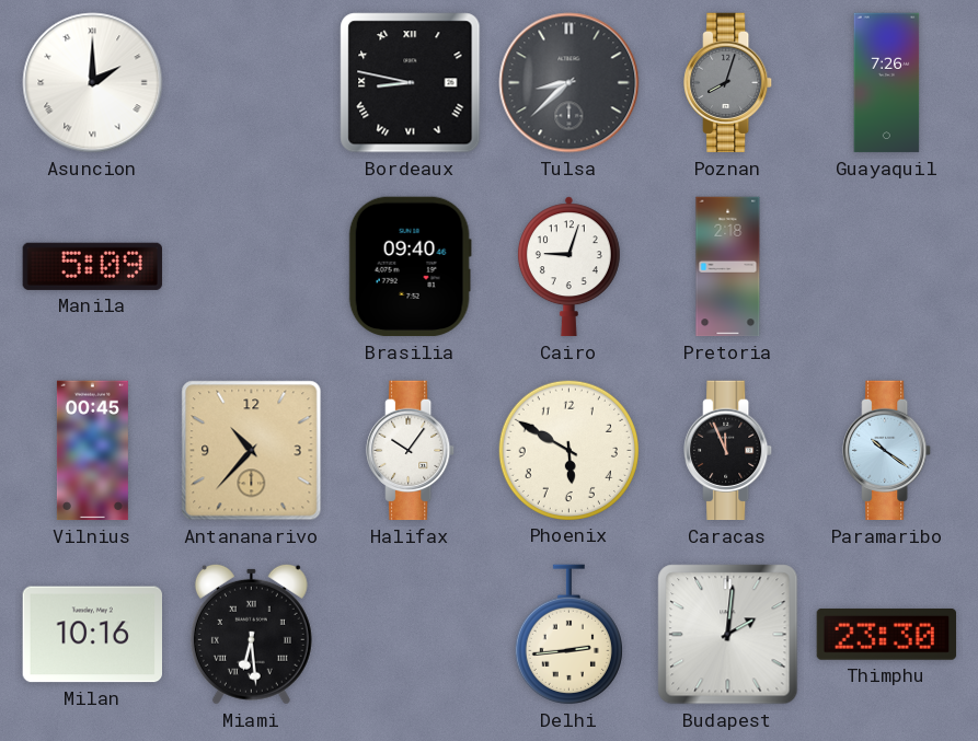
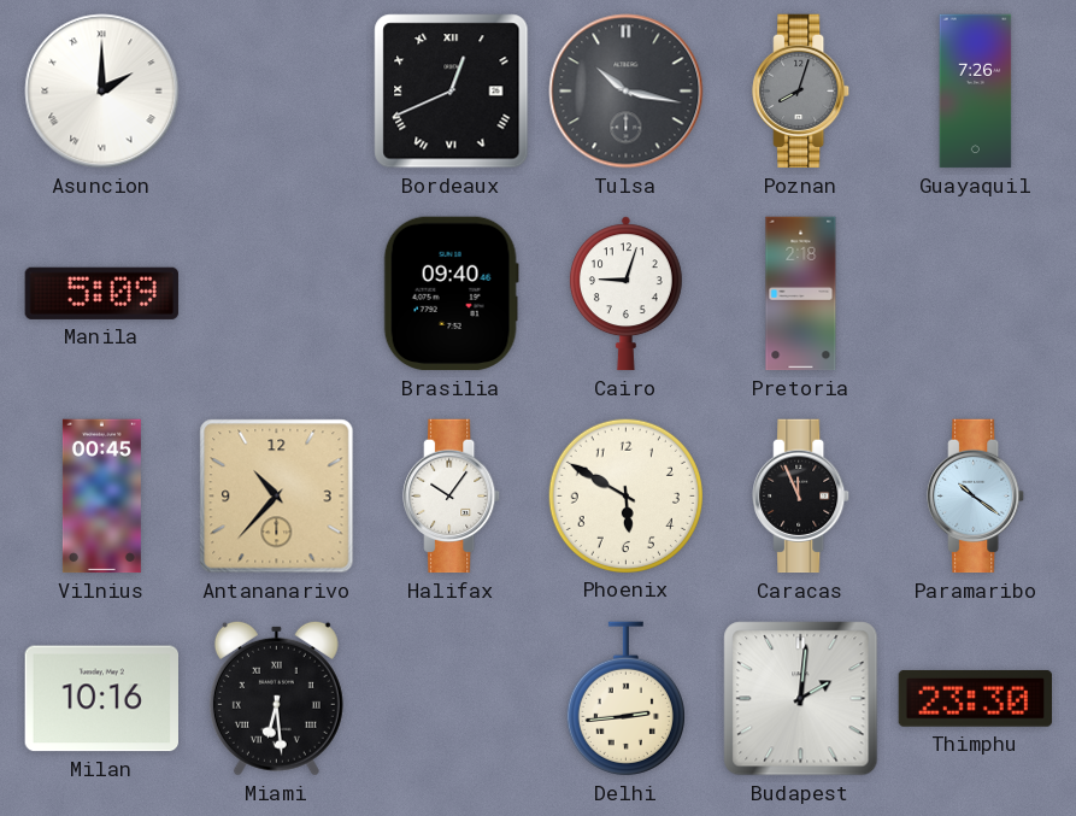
Bordeaux: 8:47 -> 12:41 (452, 92)
Tulsa: 8:38 -> 10:17 (627, 92)
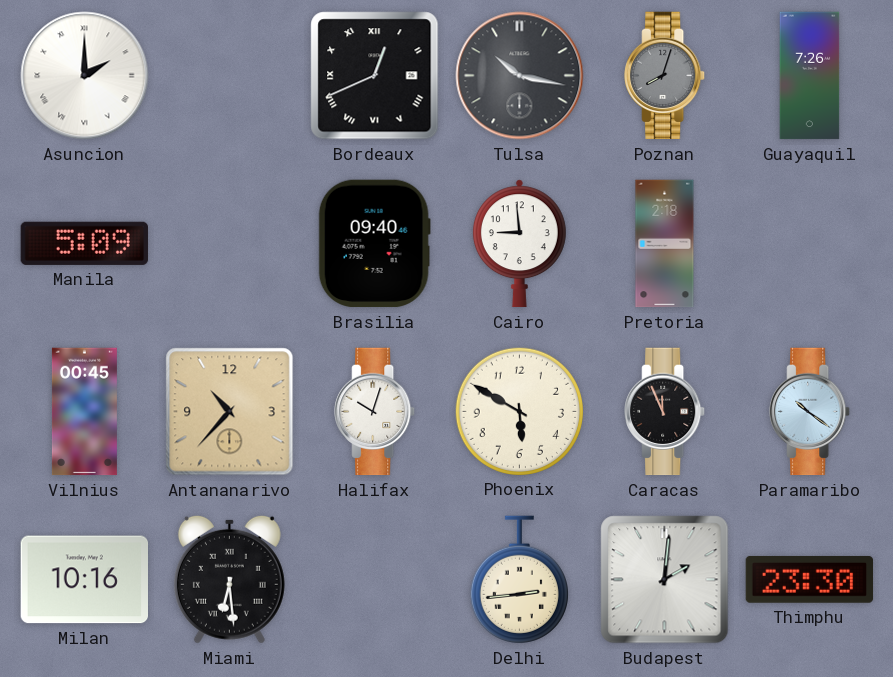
Cairo: 9:03 -> 8:59 (519, 244)
Halifax: 10:06 -> 10:03 (375, 412)
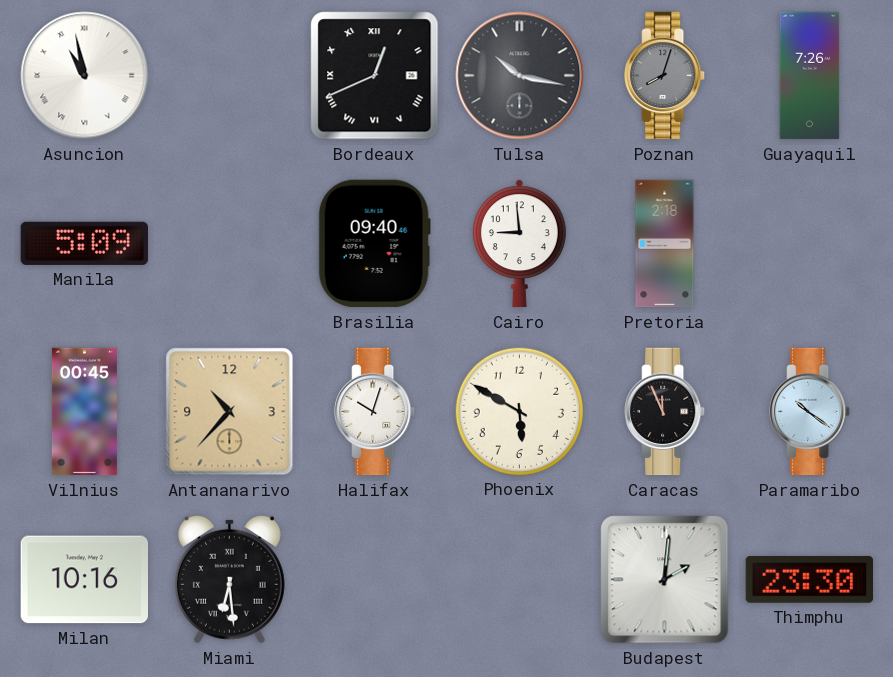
Asuncion: 2:00 -> 10:58 (85, 76)
Delhi: 2:44 -> none (519, 580)
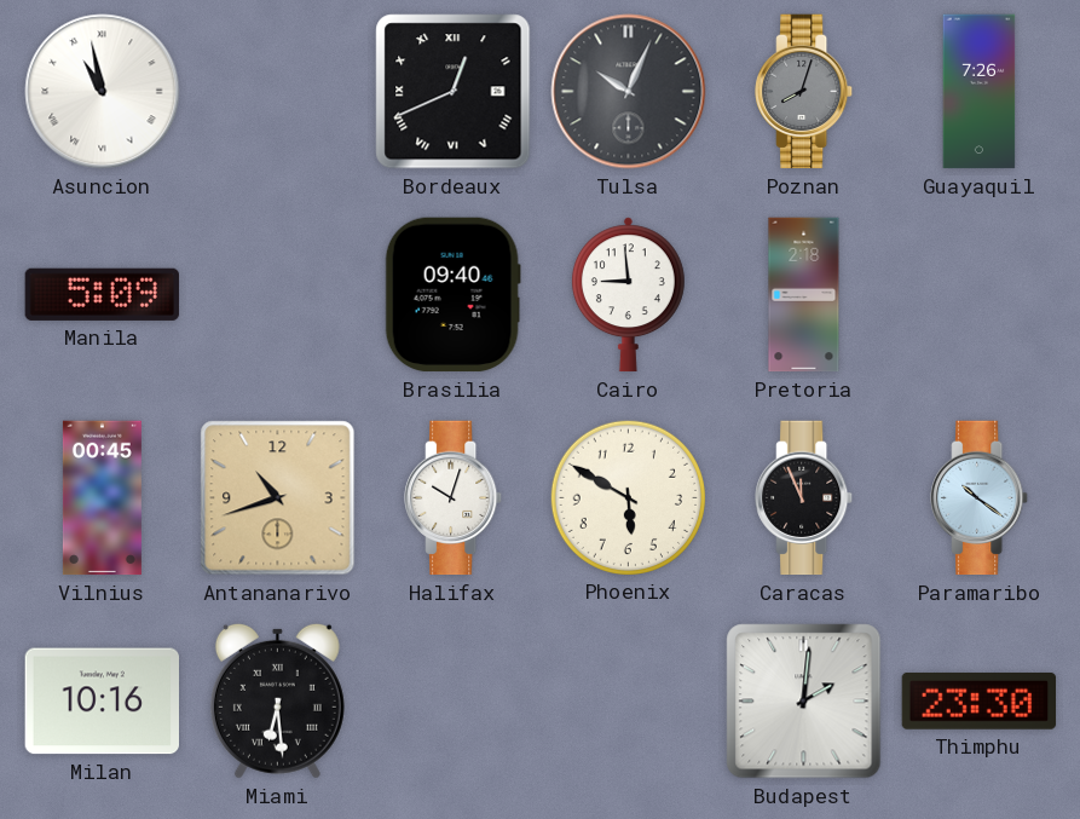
Tulsa: 10:17 -> 10:04 (629, 92)
Antananarivo: 10:37 -> 10:42 (278, 498)
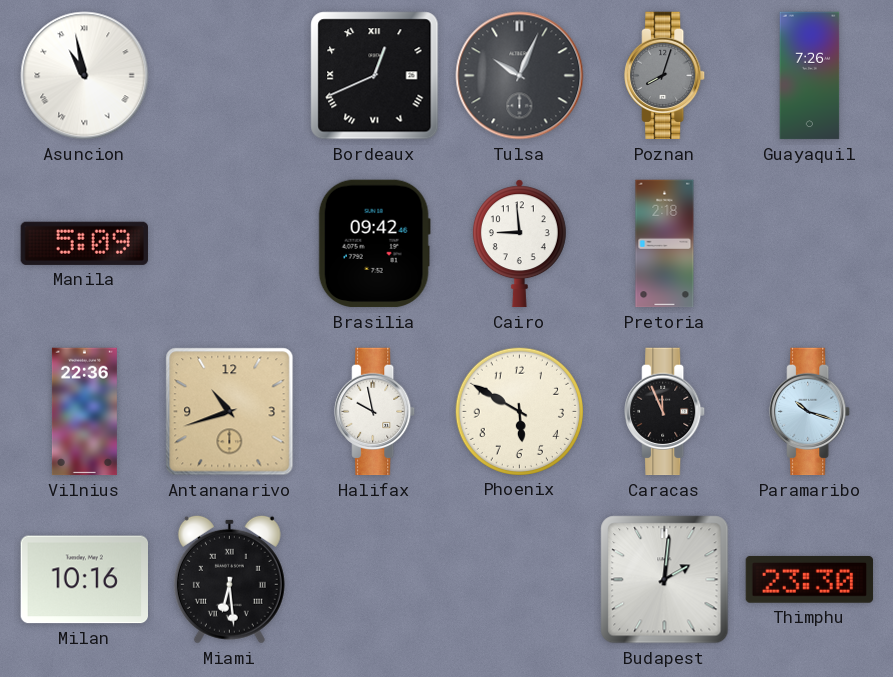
Brasilia: 09:40 -> 09:42 (374, 244)
Vilnius: 00:45 -> 22:36 (84, 412)
Halifax: 10:03 -> 9:58 (375, 412)
Paramaribo: 10:21 -> 10:18 (810, 412)
